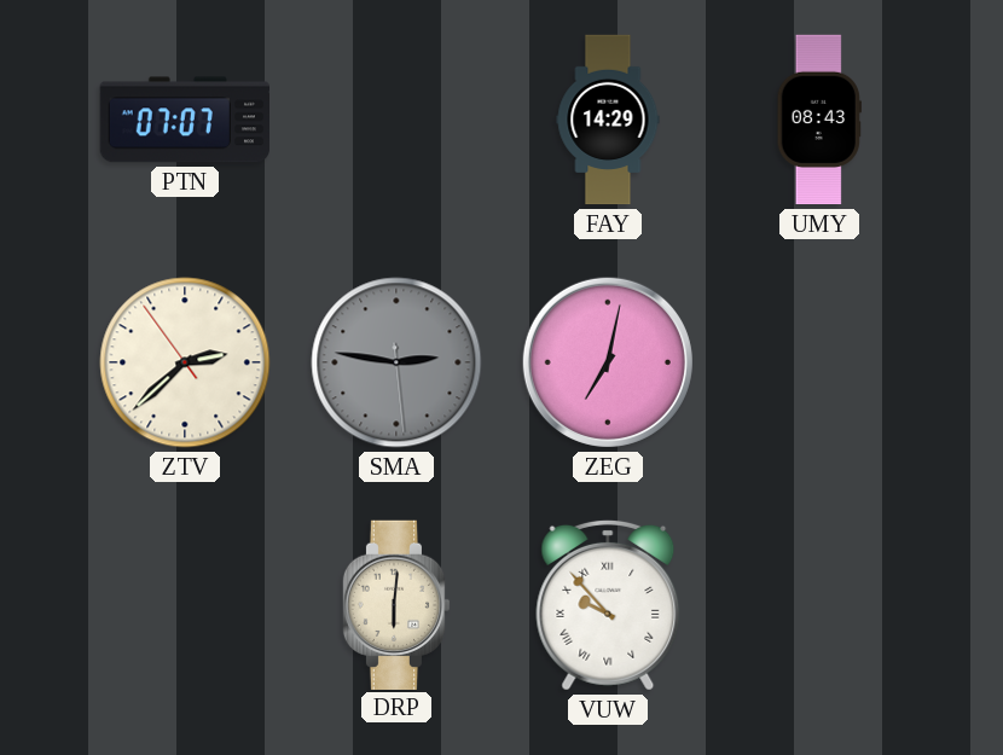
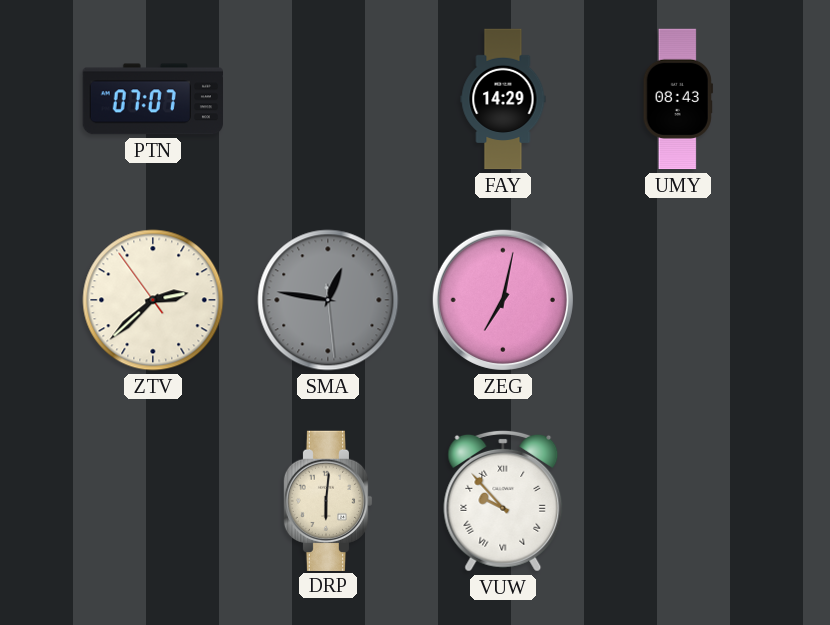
SMA: 2:46 -> 12:46 (328, 300)
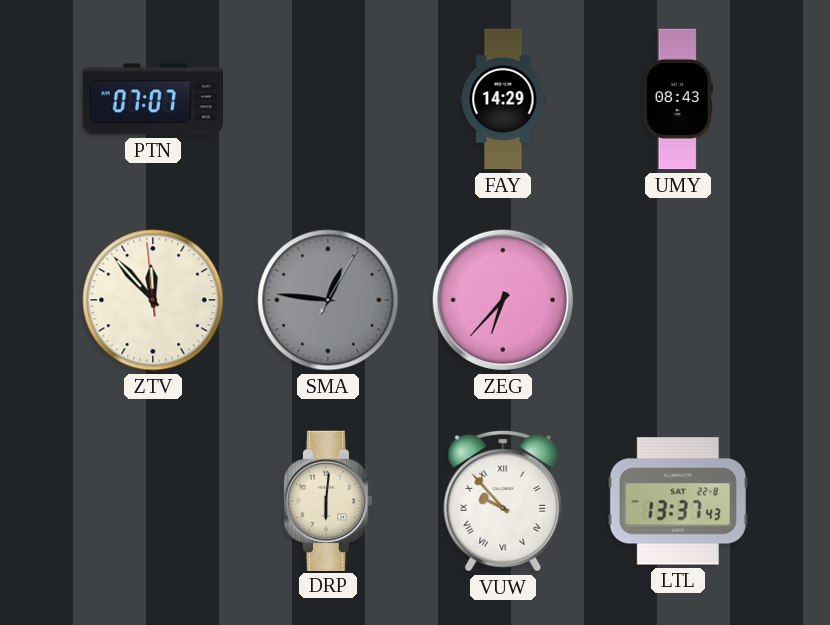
ZTV: 2:37 -> 11:52 (153, 300)
SMA: 12:46:29 -> 12:46:05 (328, 300)
ZEG: 7:02 -> 6:37 (503, 300)
LTL: none -> 13:37 (677, 501)
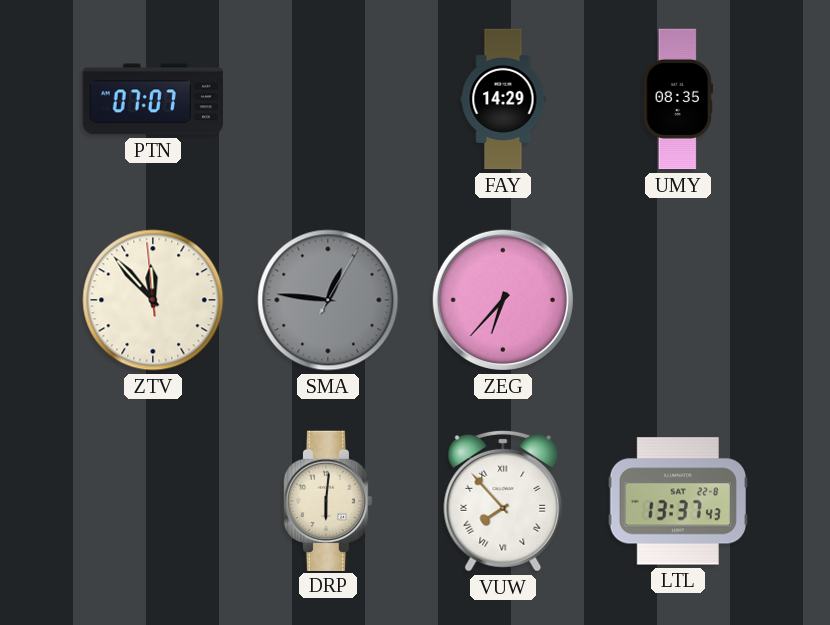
UMY: 08:43 -> 08:35 (678, 99)
VUW: 9:53 -> 7:53 (503, 501)
